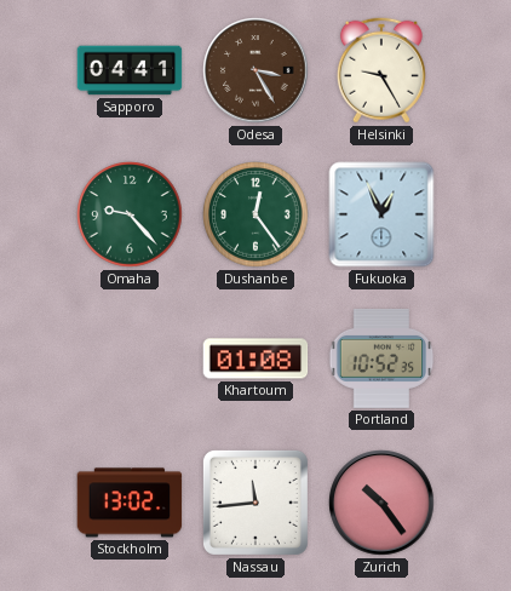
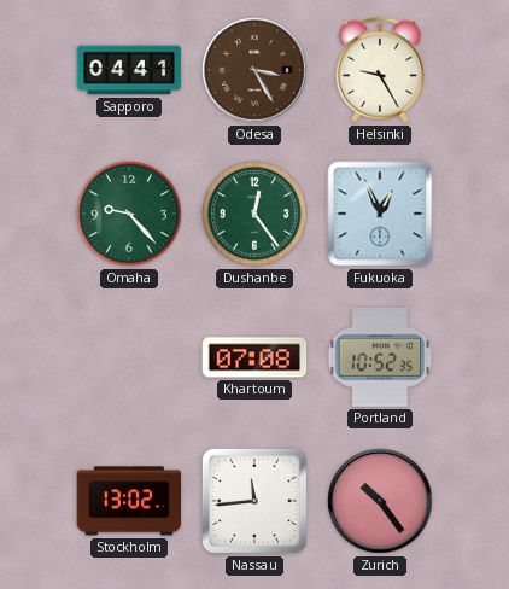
Khartoum: 01:08 -> 07:08 (255, 357)
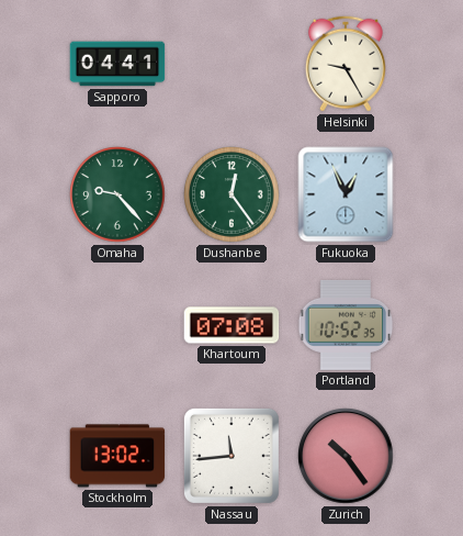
Odesa: 3:25 -> none (255, 70)
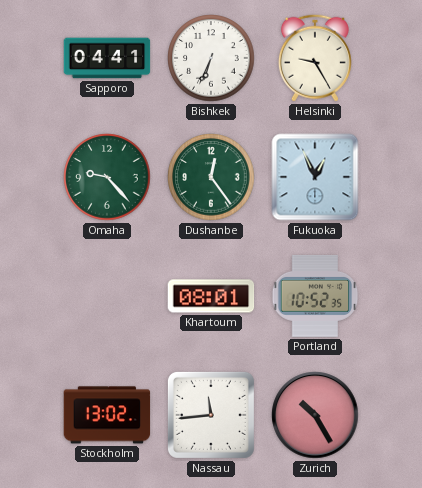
Bishkek: none -> 6:34 (211, 58)
Khartoum: 07:08 -> 08:01 (211, 296)
Zurich: 10:24 -> 10:25 (315, 415)
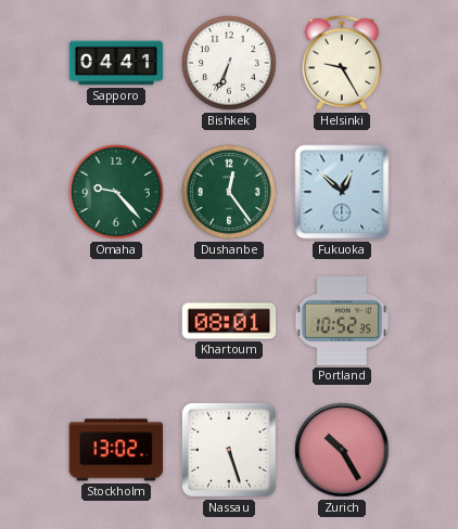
Fukuoka: 12:56 -> 12:52 (342, 192)
Nassau: 11:44 -> 5:27 (229, 450)
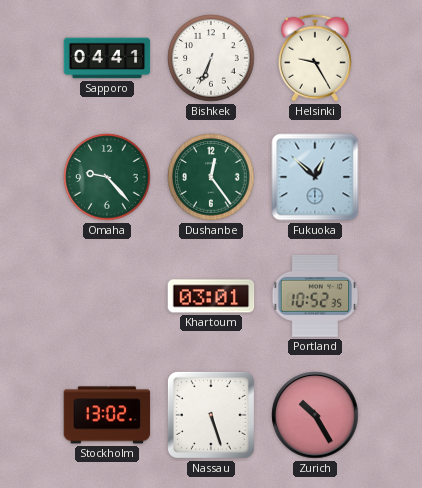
Khartoum: 08:01 -> 03:01 (211, 296)
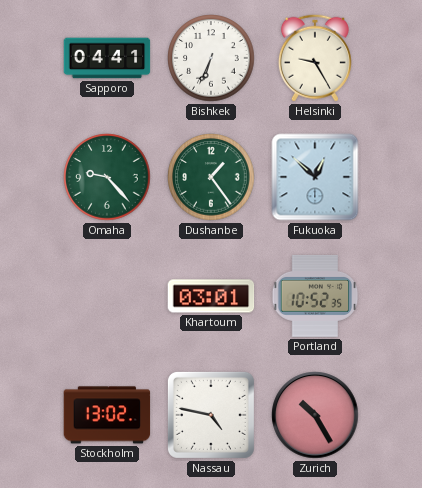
Dushanbe: 12:24 -> 1:24 (211, 177)
Nassau: 5:27 -> 4:47 (211, 415)
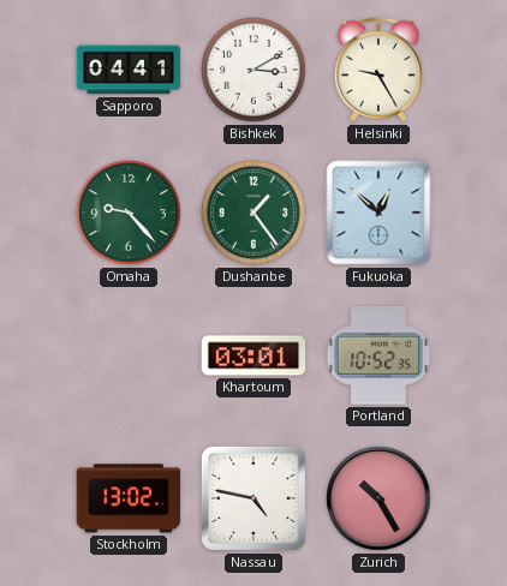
Bishkek: 6:34 -> 3:10 (253, 70)
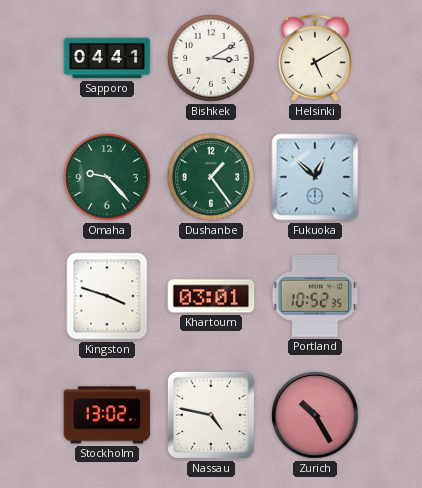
Helsinki: 9:25 -> 5:10 (315, 58)
Kingston: none -> 3:48 (107, 296)
